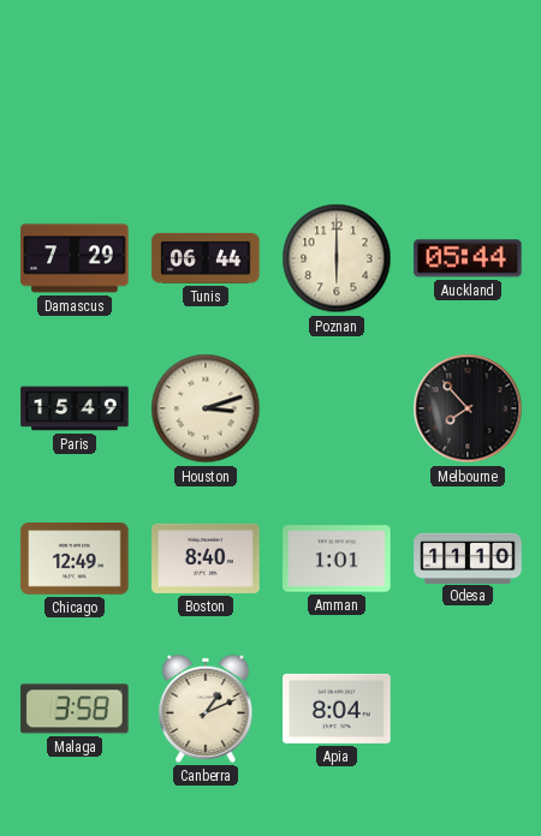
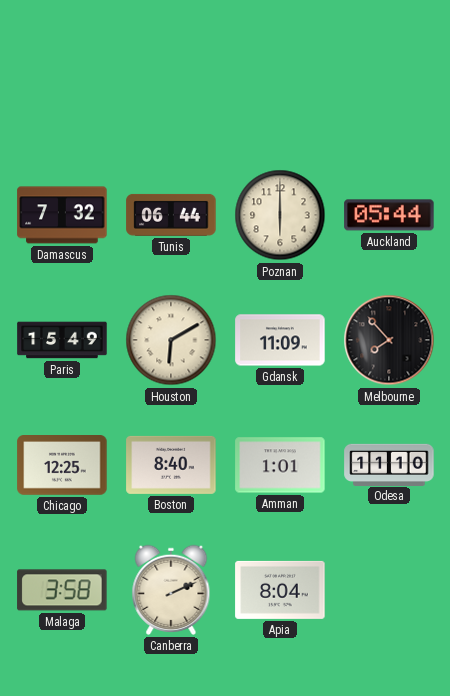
Damascus: 7:29 -> 7:32 (62, 215)
Houston: 3:12 -> 6:10 (171, 340)
Gdansk: none -> 11:09 (280, 340)
Chicago: 12:49 -> 12:25 (62, 466)
Canberra: 1:11 -> 2:11 (171, 590)
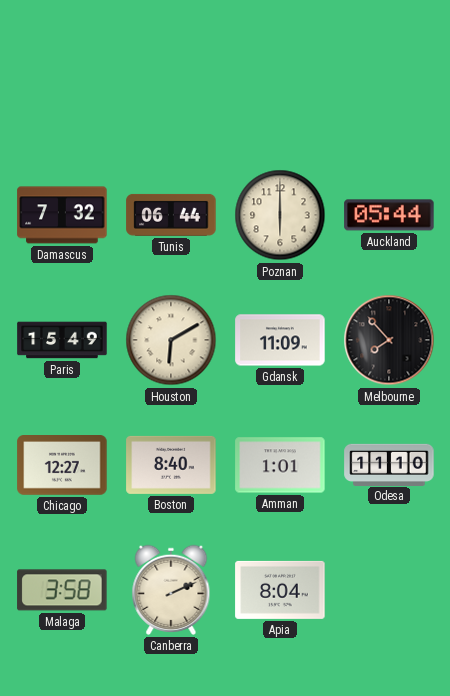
Chicago: 12:25 -> 12:27 (62, 466)
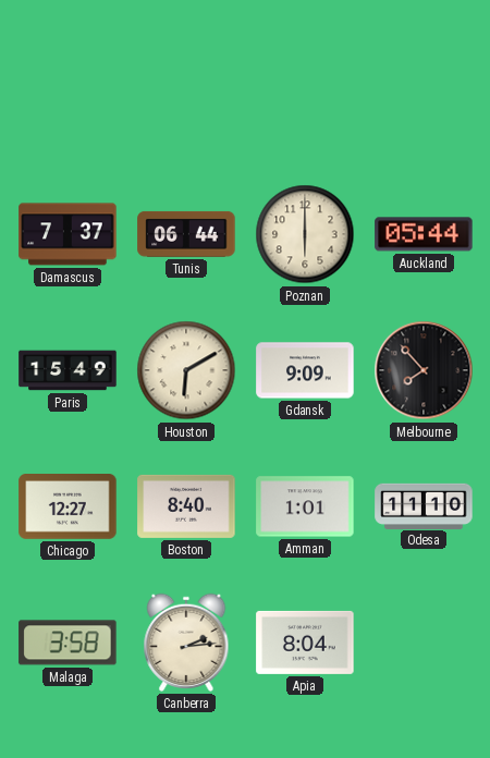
Damascus: 7:32 -> 7:37 (68, 234)
Gdansk: 11:09 -> 9:09 (305, 370)
Canberra: 2:11 -> 2:14 (186, 643)
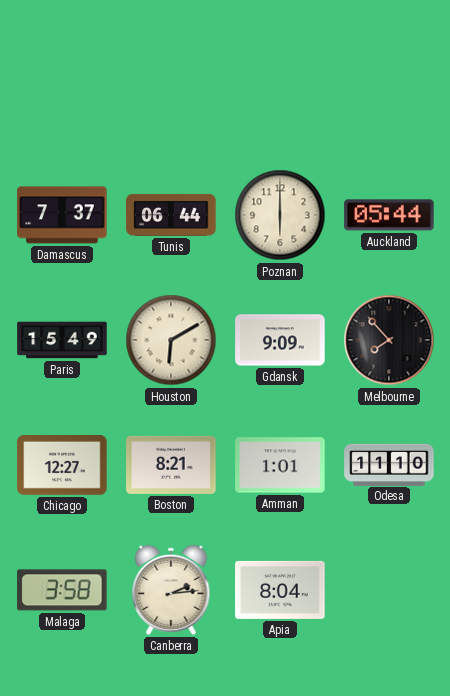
Boston: 8:40 -> 8:21 (171, 465)
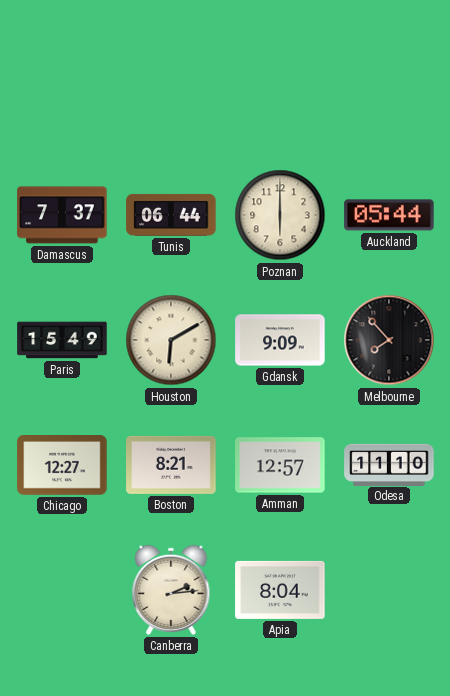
Amman: 1:01 -> 12:57 (280, 465)
Malaga: 3:58 -> none (62, 590)
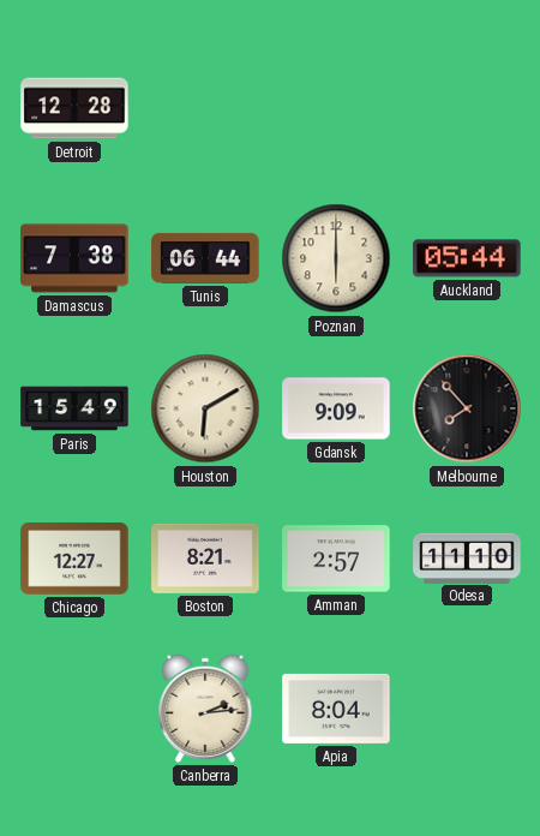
Detroit: none -> 12:28 (74, 108)
Damascus: 7:37 -> 7:38 (74, 258)
Amman: 12:57 -> 2:57 (336, 559)
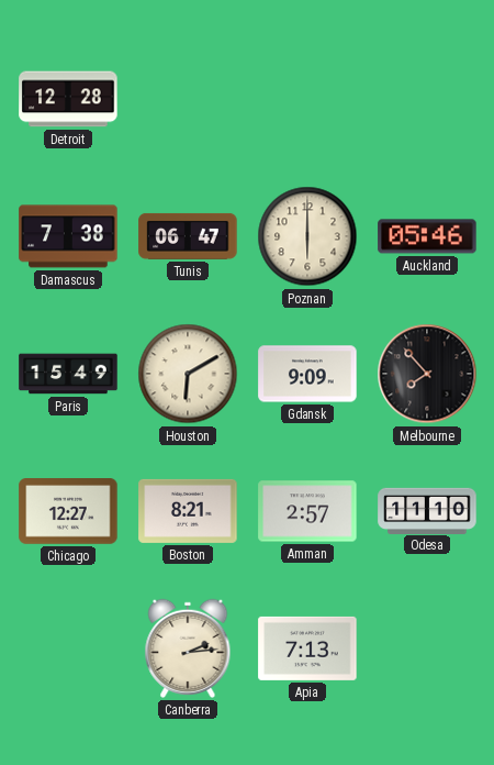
Tunis: 06:44 -> 06:47 (188, 236)
Auckland: 05:44 -> 05:46 (427, 236)
Apia: 8:04 -> 7:13 (307, 648)
